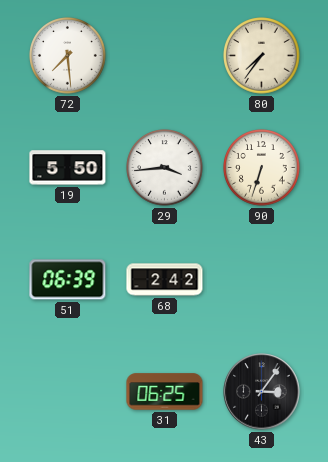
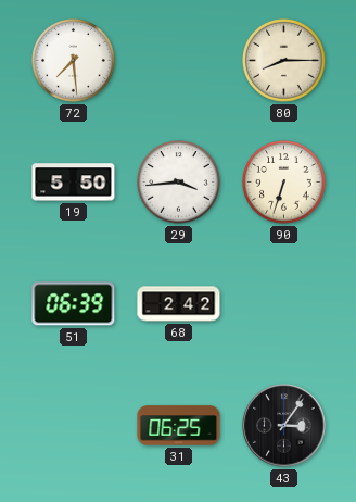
80: 7:36 -> 8:15 (284, 61)
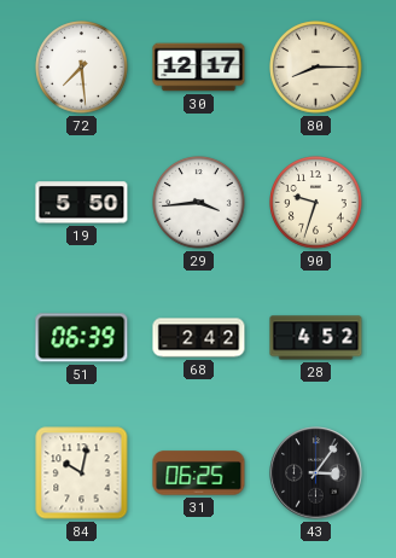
30: none -> 12:17 (199, 68)
90: 6:33 -> 9:33 (316, 203)
28: none -> 4:52 (316, 338)
84: none -> 10:02 (82, 473)
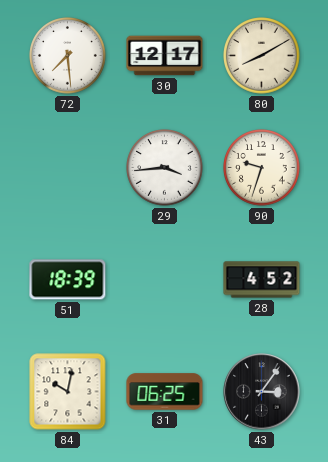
80: 8:15 -> 8:10 (262, 56)
19: 5:50 -> none (82, 203)
51: 06:39 -> 18:39 (68, 280)
68: 2:42 -> none (199, 338)
